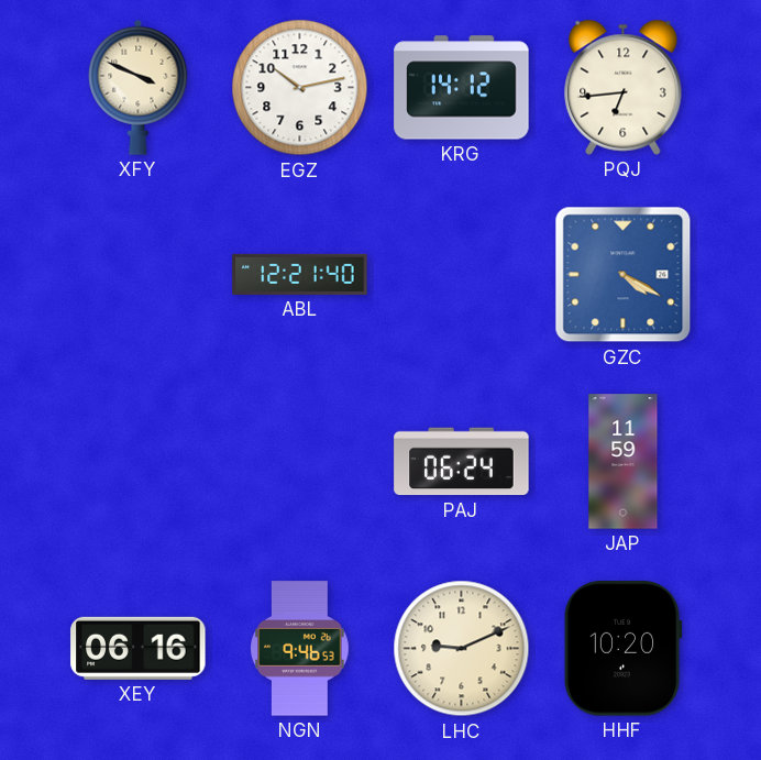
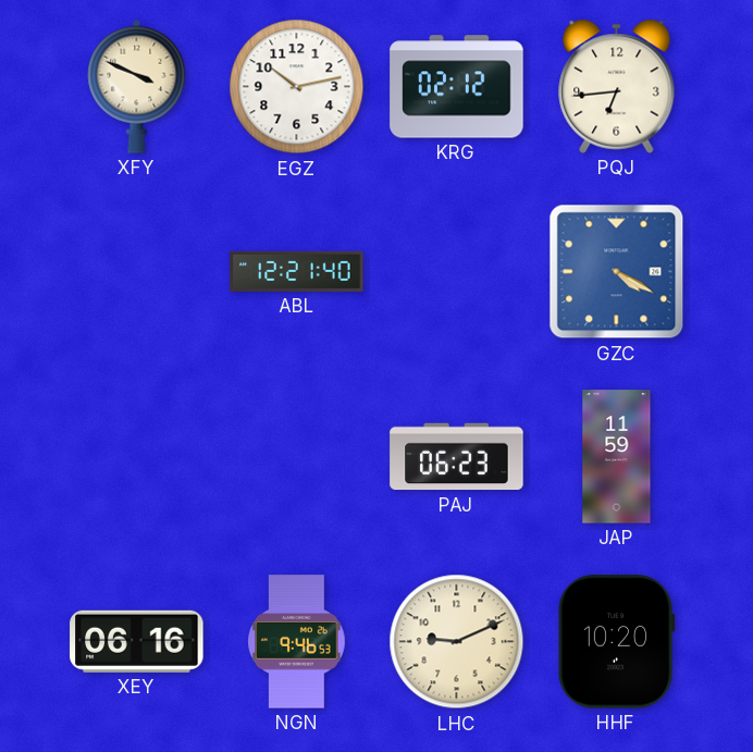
KRG: 14:12 -> 02:12 (457, 87)
PAJ: 06:24 -> 06:23 (457, 457)
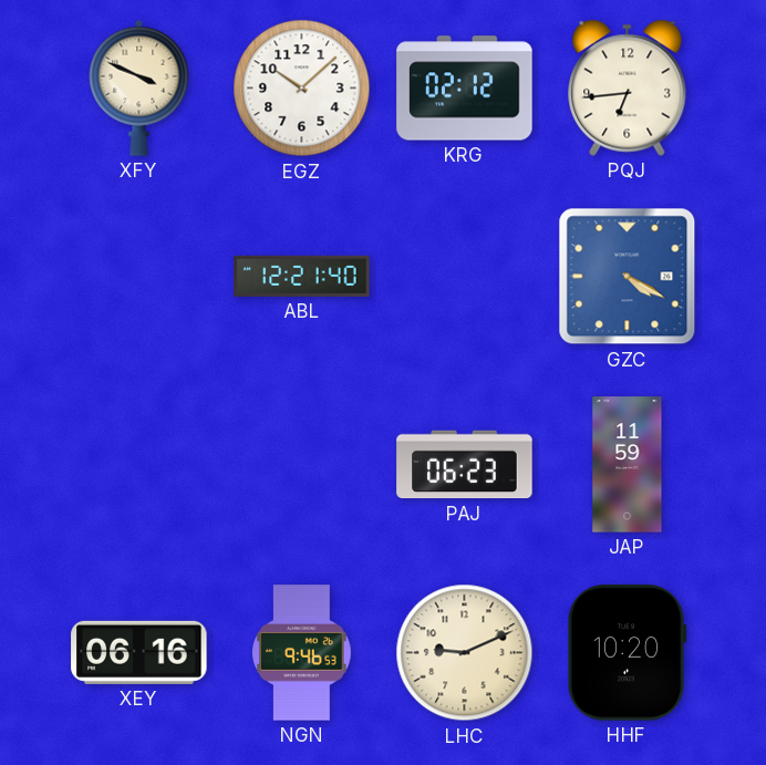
EGZ: 10:13 -> 10:08 (302, 89)
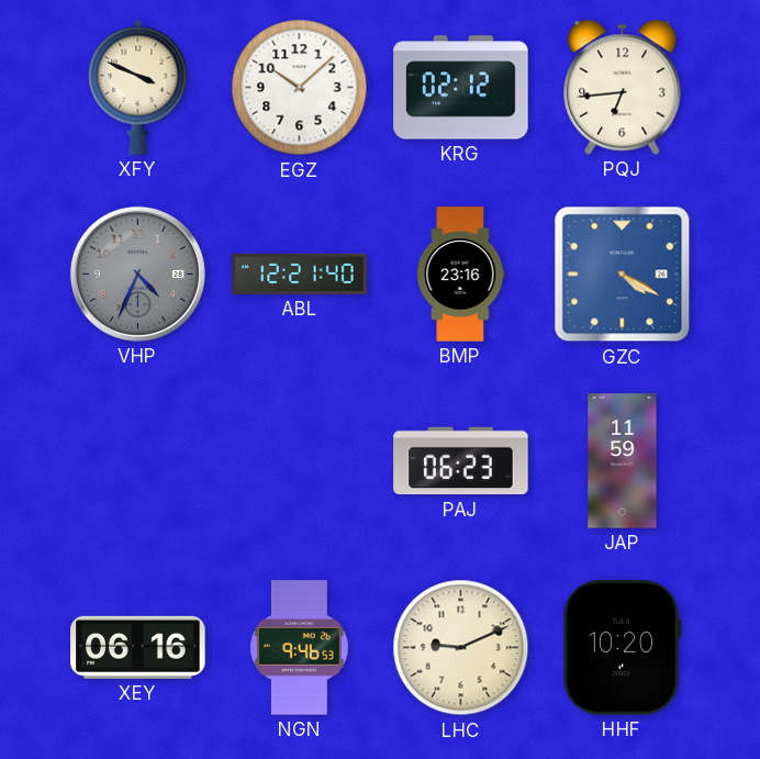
VHP: none -> 4:34 (137, 274)
BMP: none -> 23:16 (461, 275)
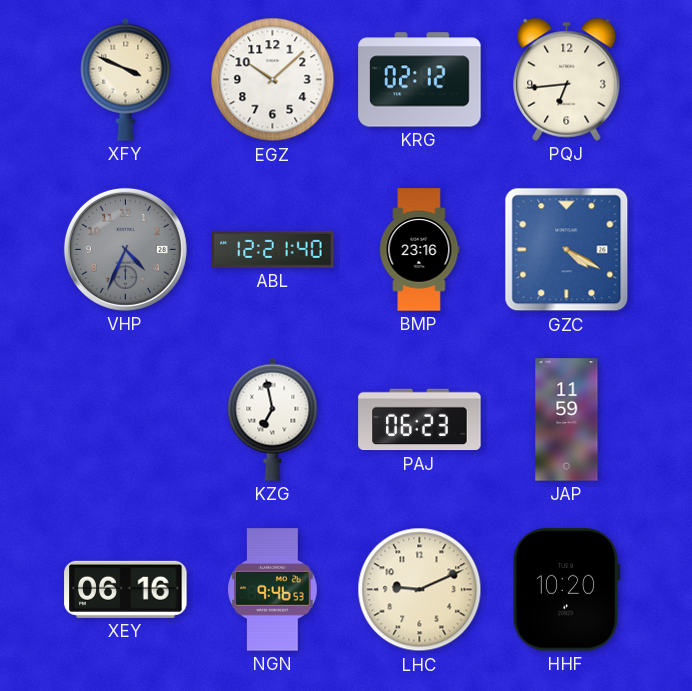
KZG: none -> 6:58 (273, 419)
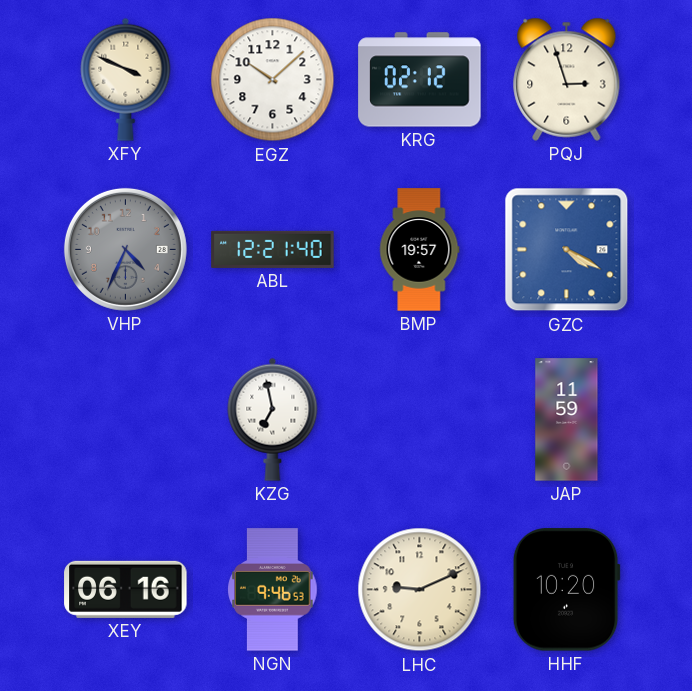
PQJ: 6:44 -> 2:57 (567, 79)
BMP: 23:16 -> 19:57 (420, 250)
PAJ: 06:23 -> none (420, 420)
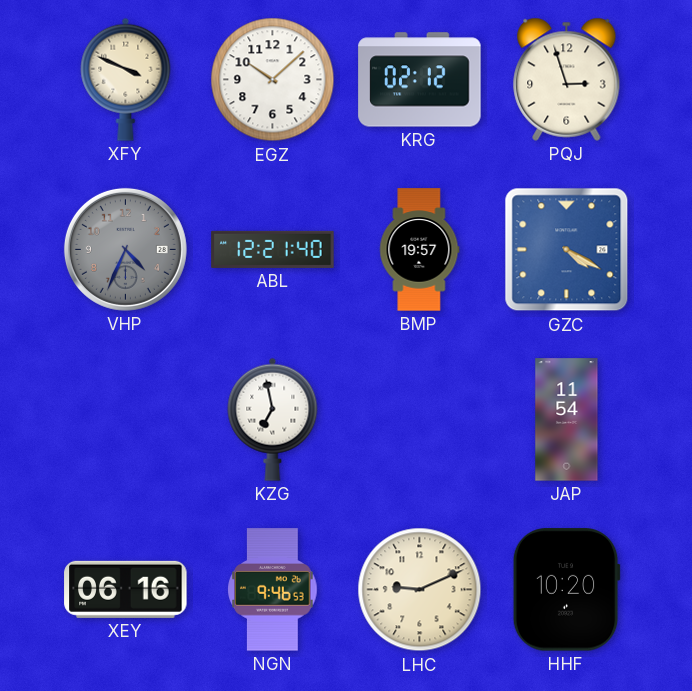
JAP: 11:59 -> 11:54 (567, 420)
